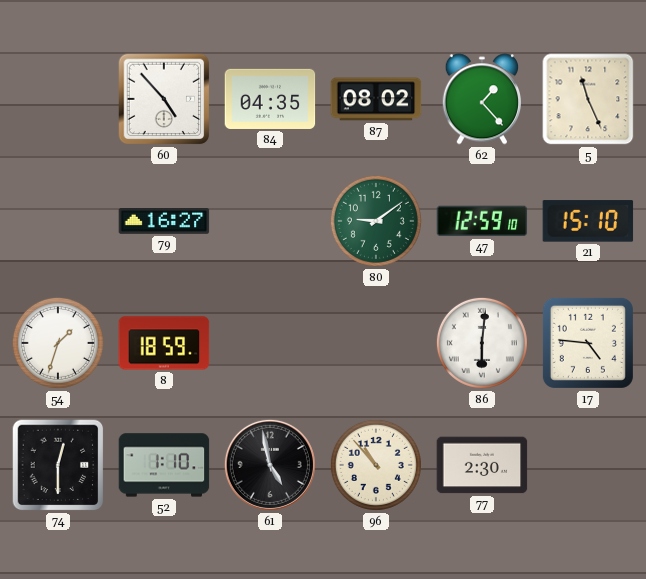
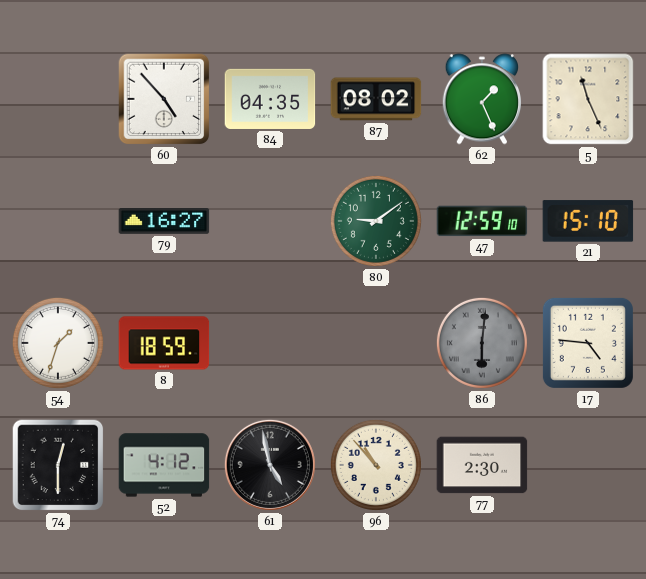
62: 1:23 -> 1:26 (481, 99)
86 dial: white -> grey (482, 343)
52: 1:10 -> 4:12 (164, 465)
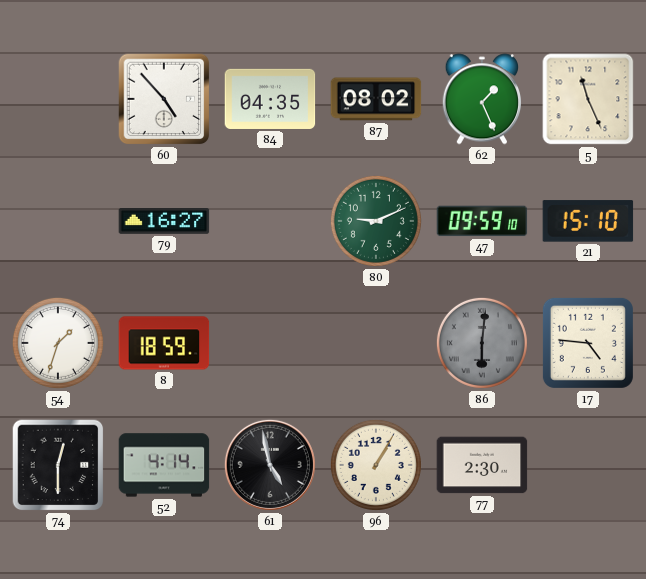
80: 9:09 -> 9:11 (376, 221)
47: 12:59 -> 09:59 (482, 221)
52: 4:12 -> 4:14 (164, 465)
96: 10:53 -> 1:05 (376, 465)
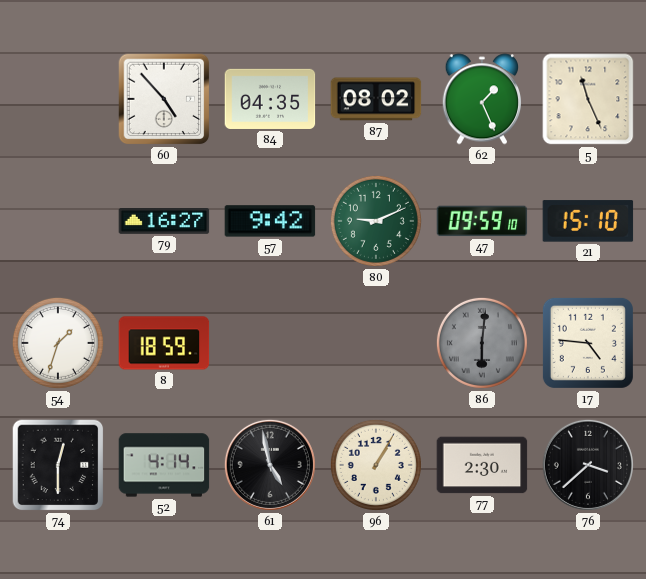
57: none -> 9:42 (270, 221)
76: none -> 3:38 (588, 465)
